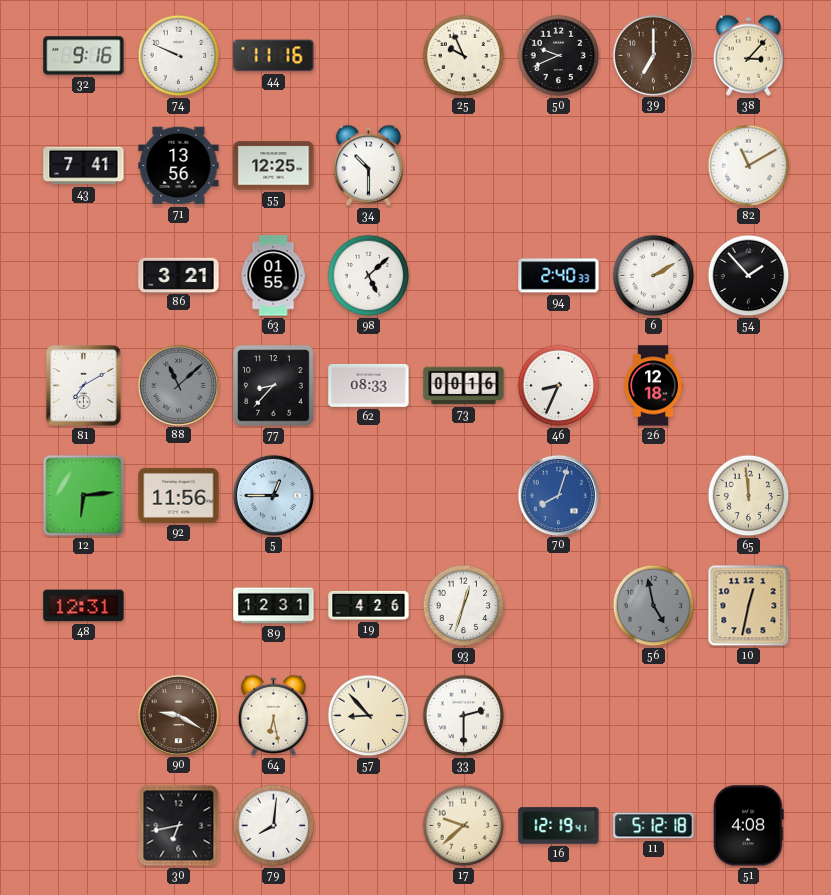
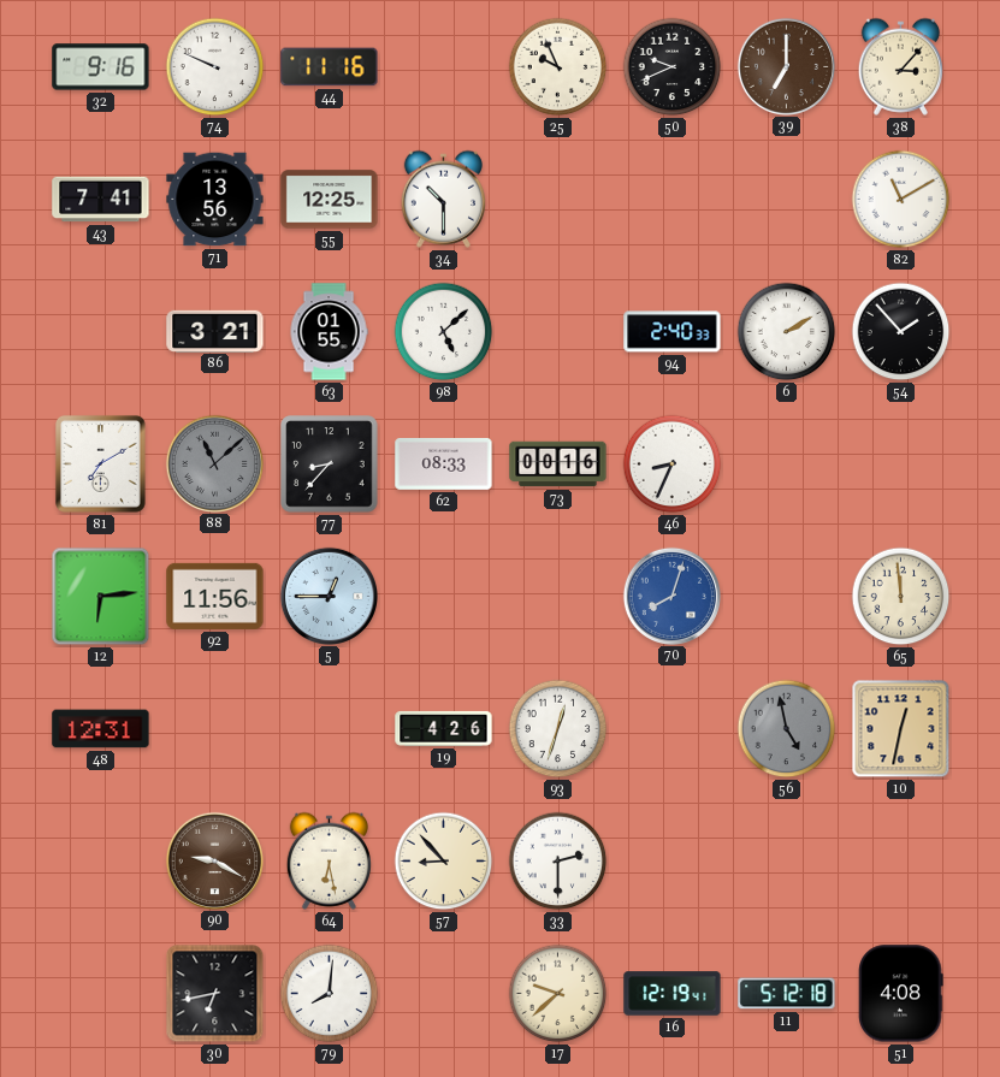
26: 12:18 -> none (653, 386)
89: 12:31 -> none (274, 606)
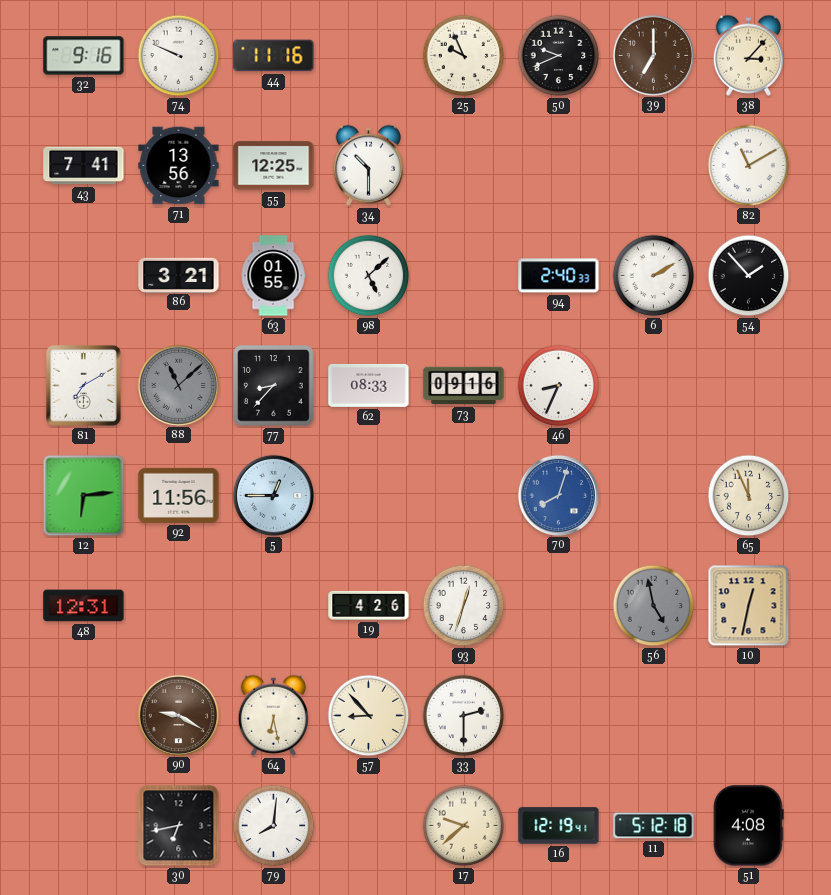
73: 00:16 -> 09:16 (464, 386)
65: 11:59 -> 11:56 (749, 496)
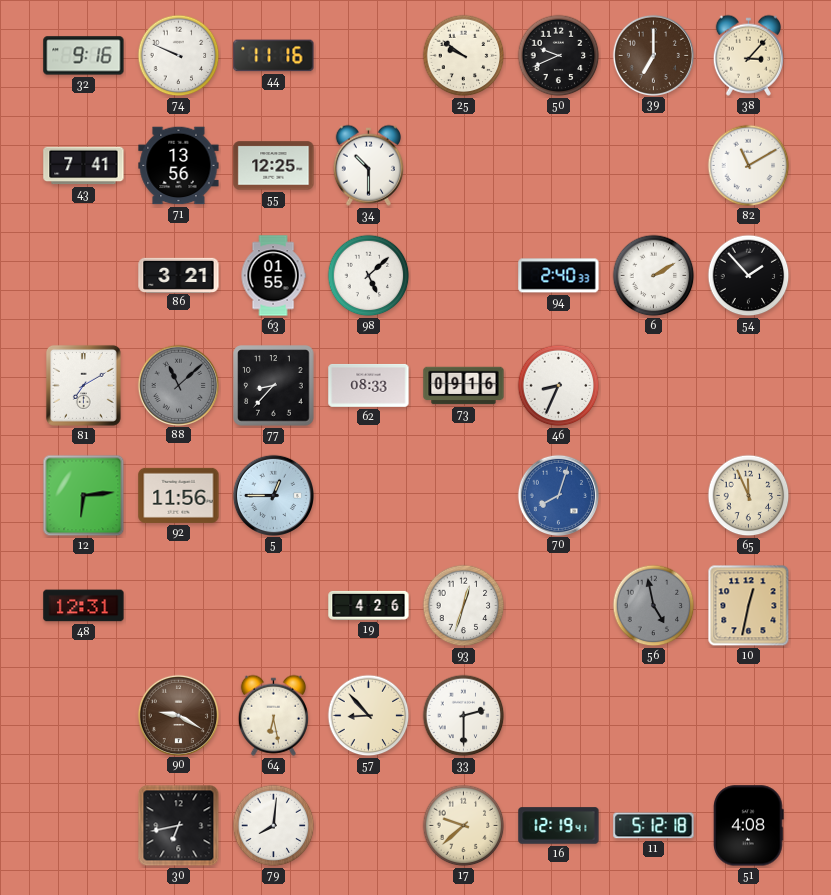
25: 9:56 -> 9:51 (464, 56)
